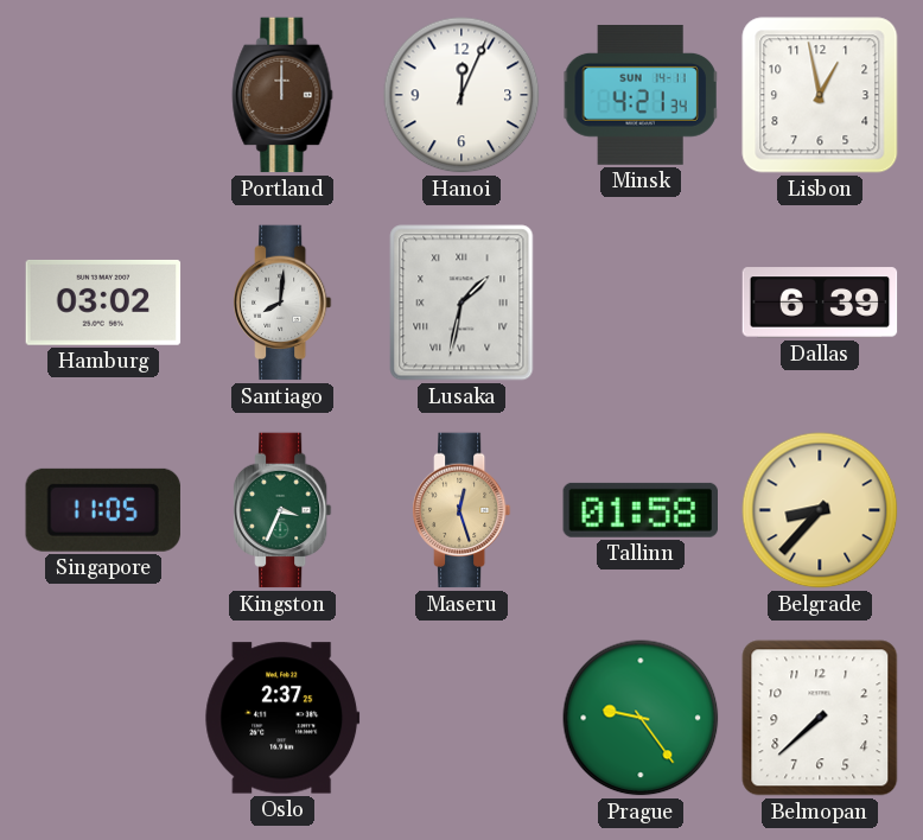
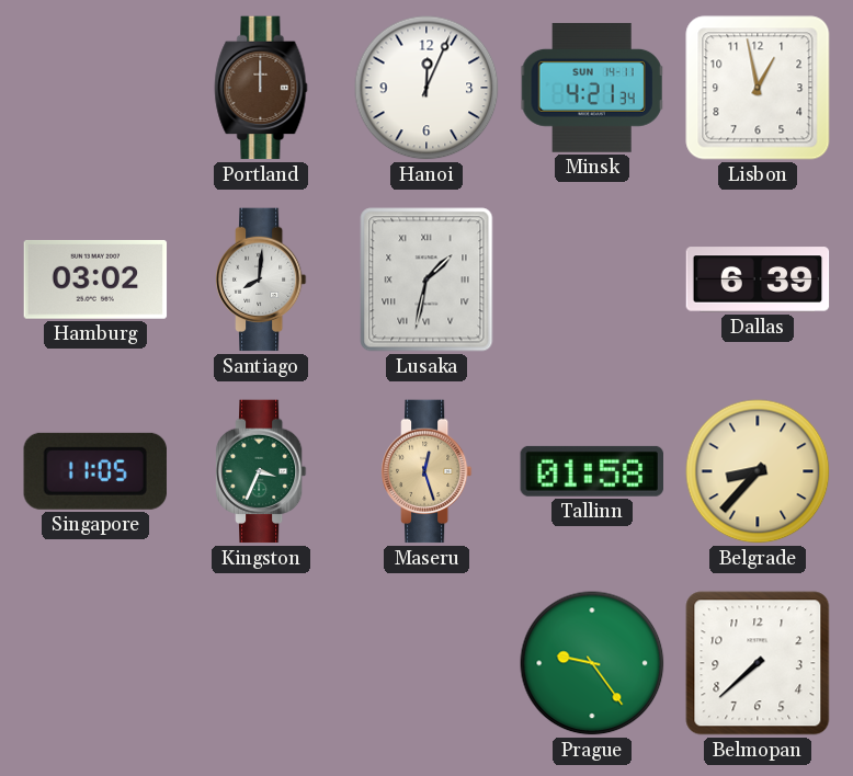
Oslo: 2:37 -> none (282, 718)
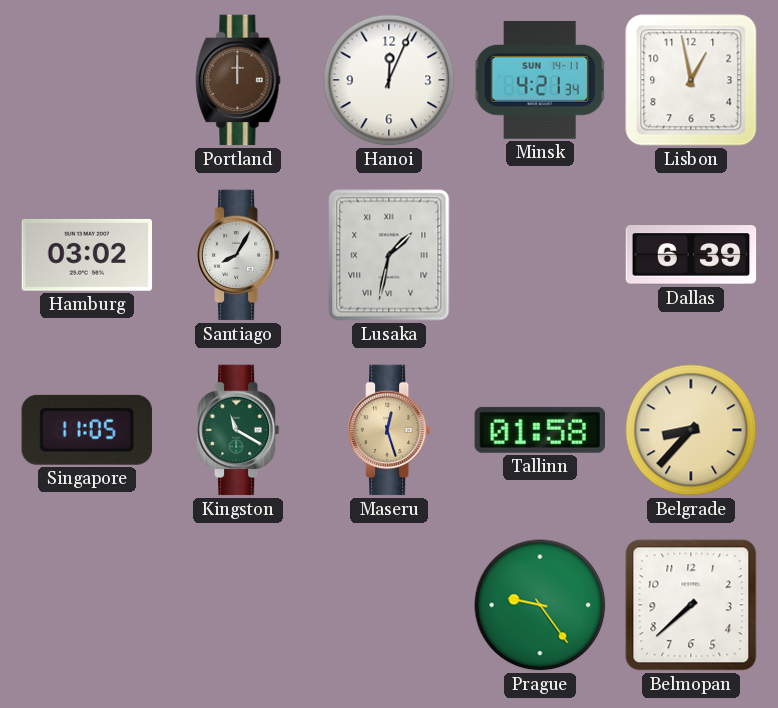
Santiago: 8:01 -> 8:05 (238, 255)
Kingston: 3:34 -> 11:20 (238, 430)
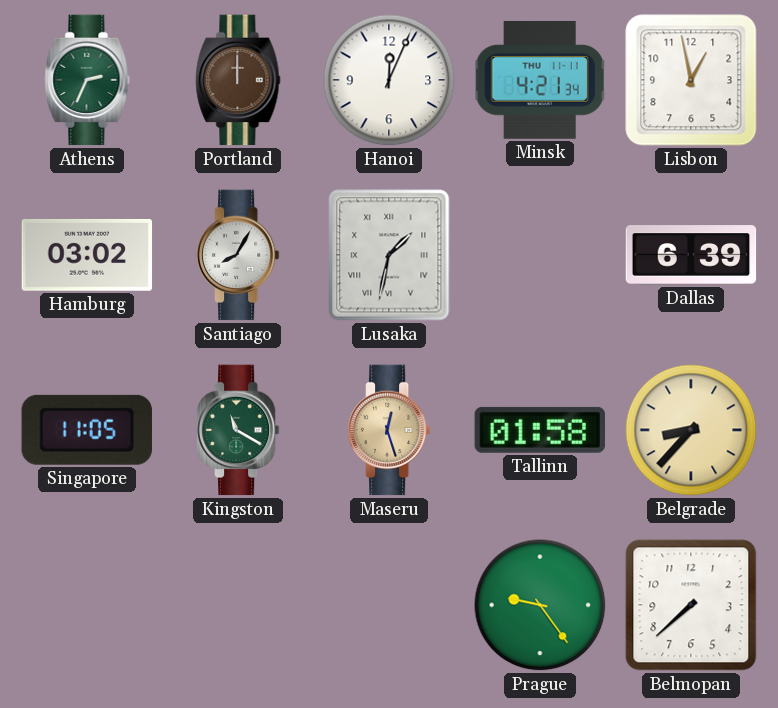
Athens: none -> 2:34 (87, 80)
Minsk date: SUN 14-11 -> THU 11-11 (540, 80)
